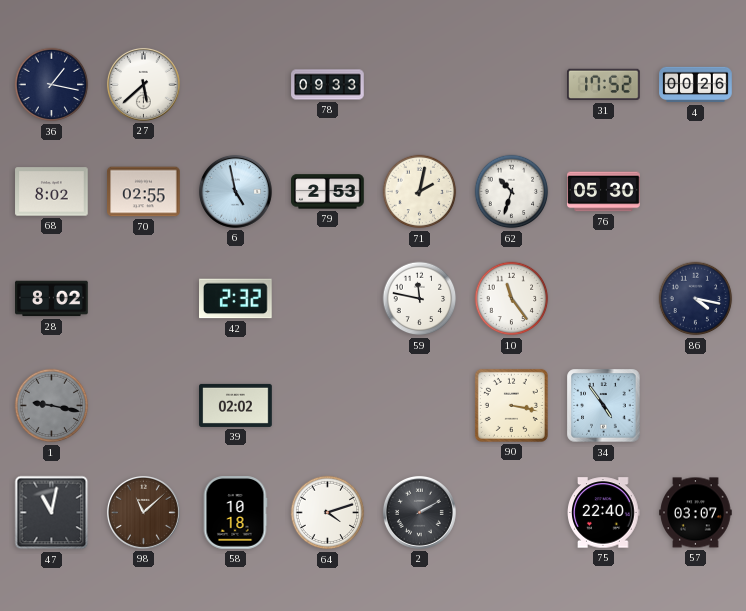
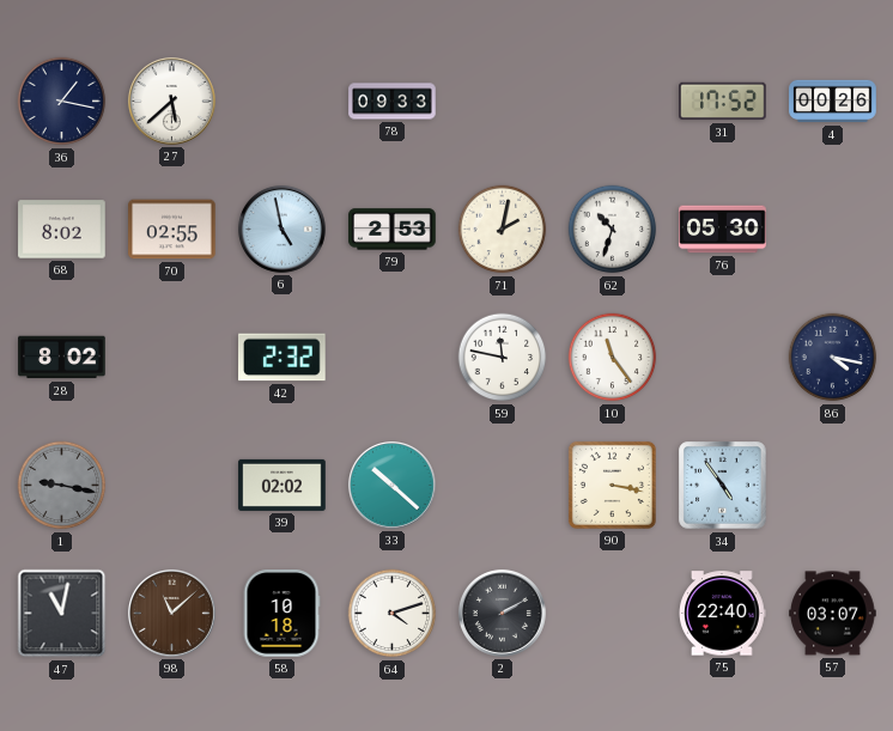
33: none -> 10:22 (391, 485)
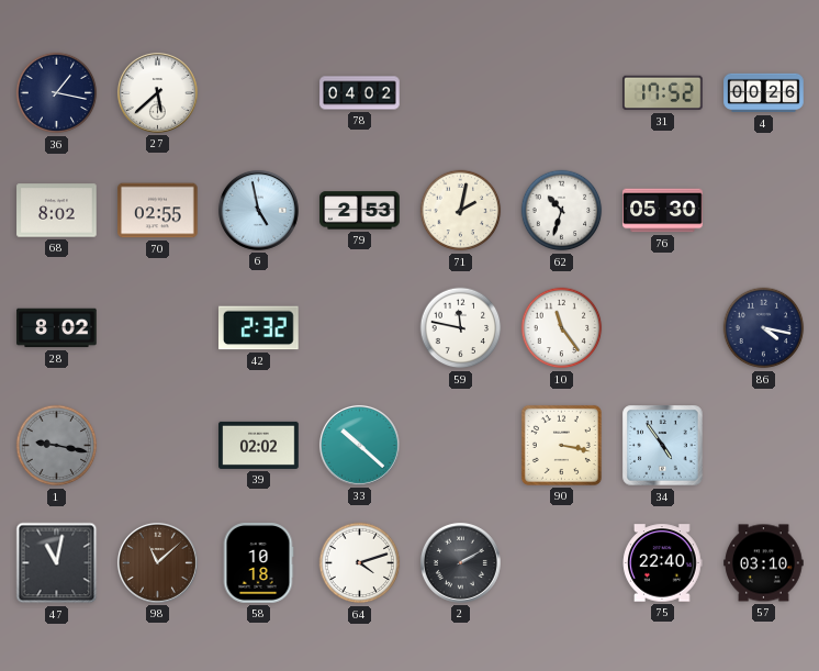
78: 09:33 -> 04:02 (360, 93)
57: 03:07 -> 03:10 (764, 563)
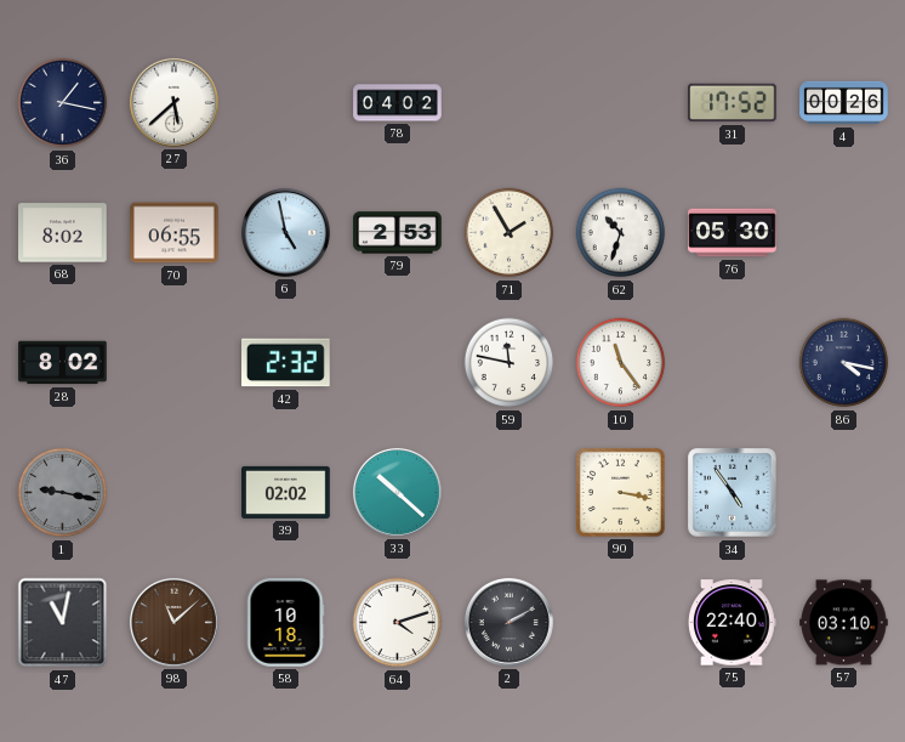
70: 02:55 -> 06:55 (175, 233)
71: 2:02 -> 1:55 (510, 233)
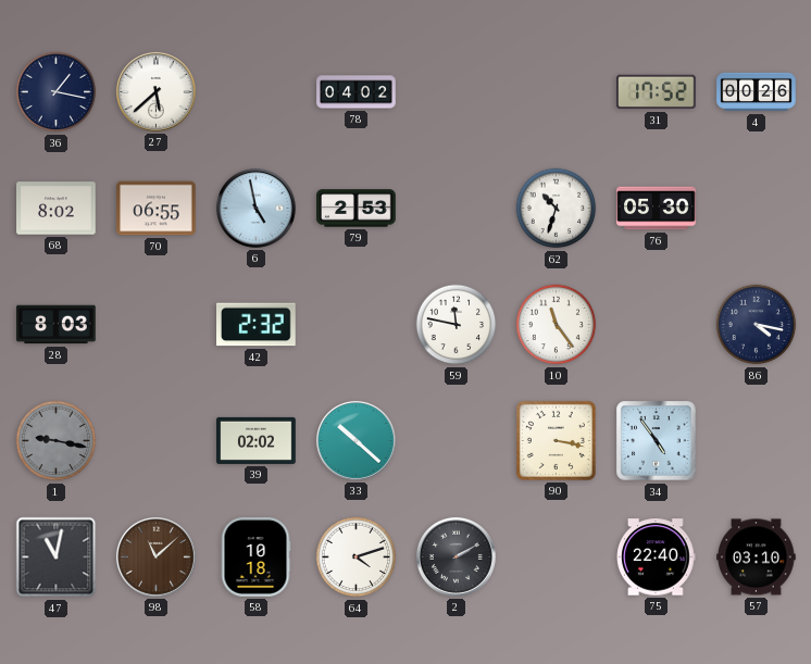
71: 1:55 -> none (510, 233)
28: 8:02 -> 8:03 (57, 325)
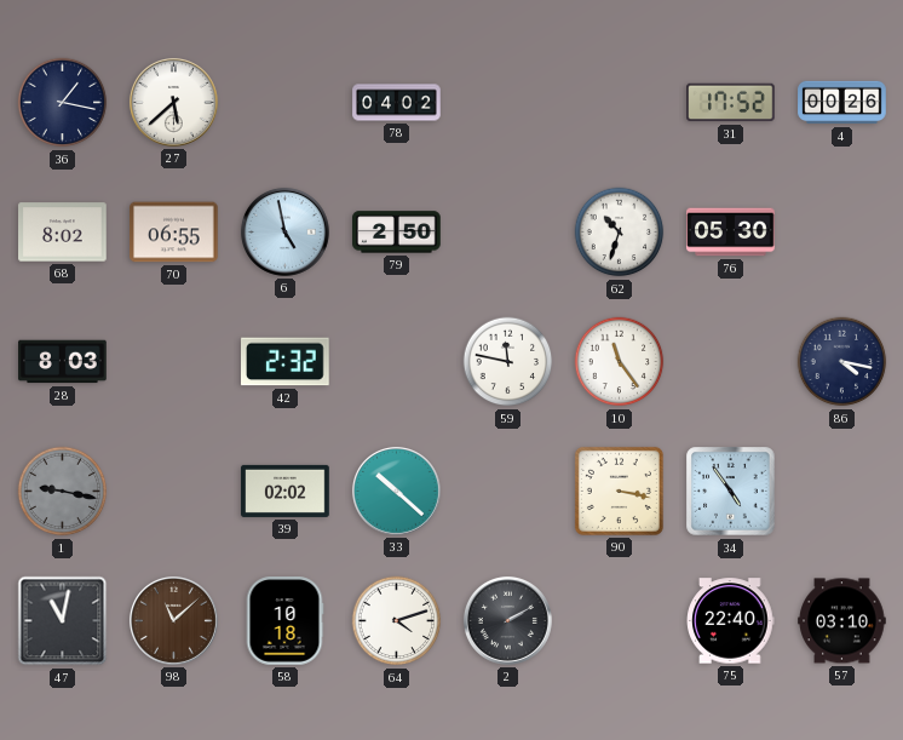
79: 2:53 -> 2:50 (397, 233)
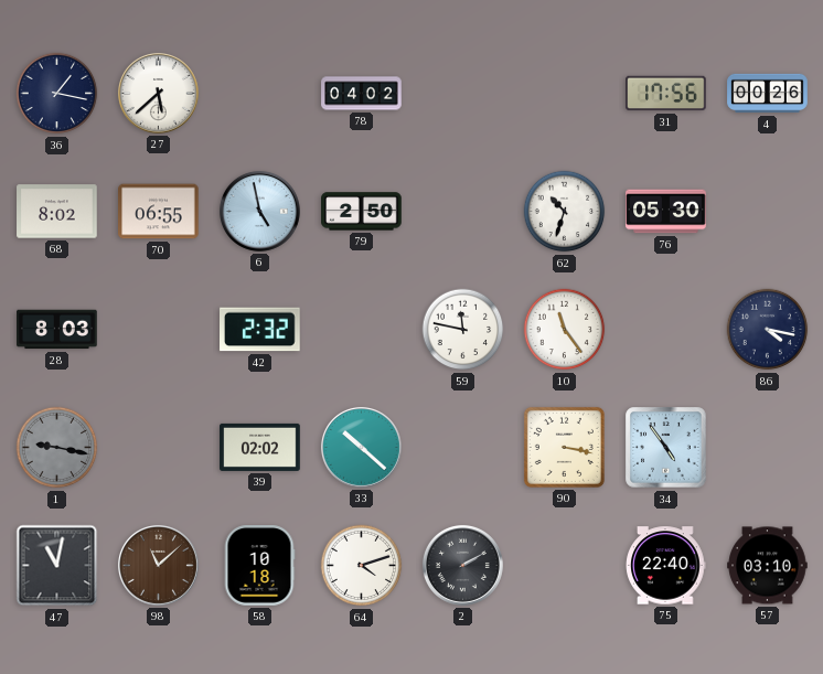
31: 17:52 -> 17:56 (666, 94)
